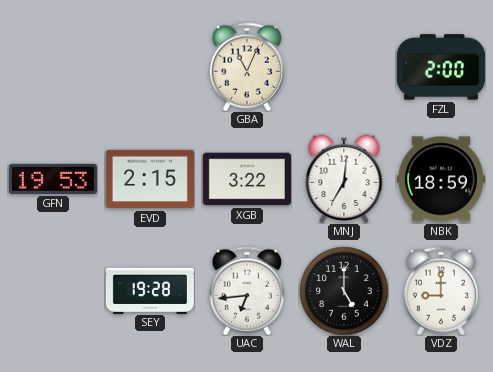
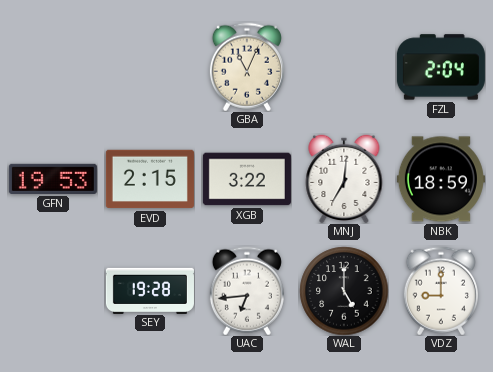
FZL: 2:00 -> 2:04 (441, 67)
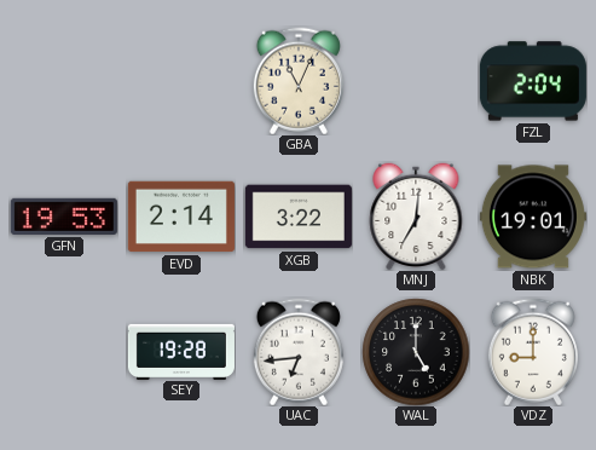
EVD: 2:15 -> 2:14 (181, 217)
NBK: 18:59 -> 19:01 (533, 217)
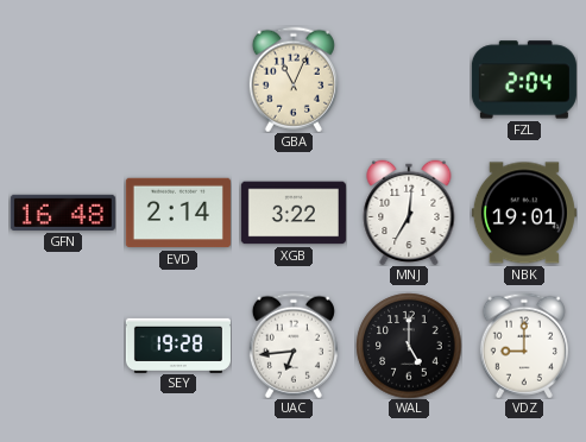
GFN: 19:53 -> 16:48 (63, 213)
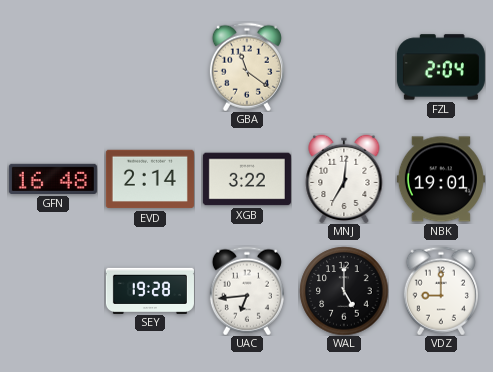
GBA: 11:04 -> 11:21 (247, 67)
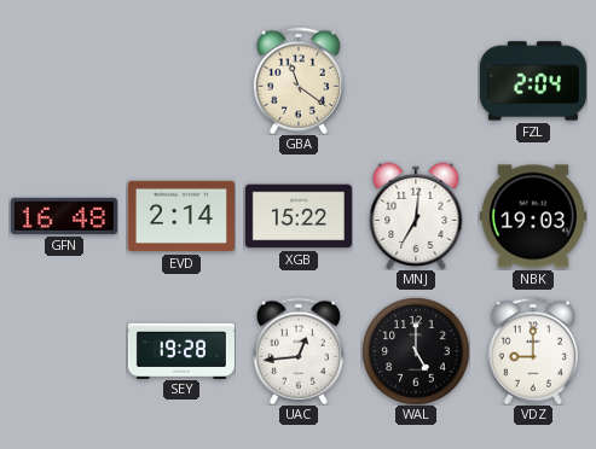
XGB: 3:22 -> 15:22 (299, 216)
NBK: 19:01 -> 19:03 (533, 216)
UAC: 6:44 -> 12:44 (299, 351)
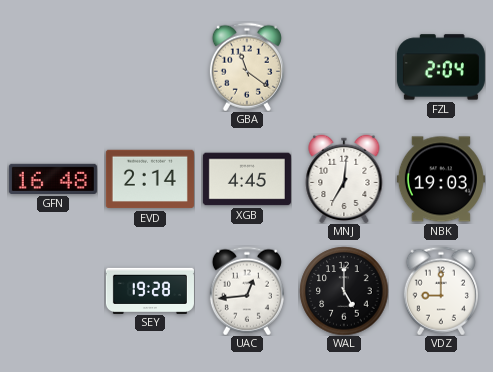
XGB: 15:22 -> 4:45 (247, 179)
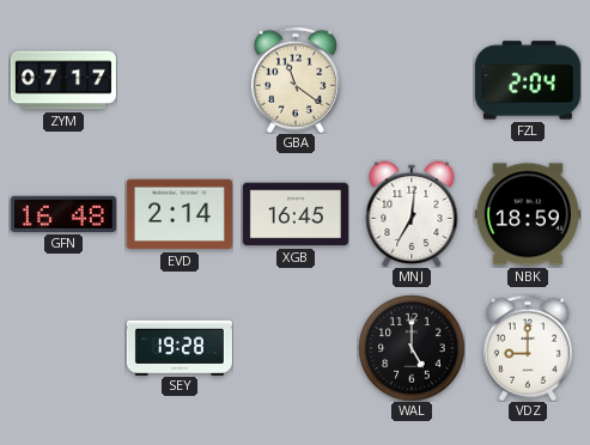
ZYM: none -> 07:17 (63, 80)
XGB: 4:45 -> 16:45 (296, 214)
NBK: 19:03 -> 18:59 (528, 214)
UAC: 12:44 -> none (247, 291)
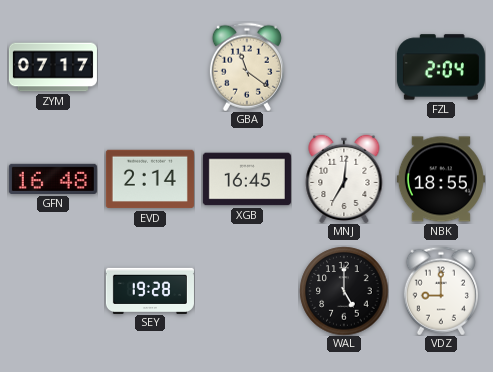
NBK: 18:59 -> 18:55 (441, 179)
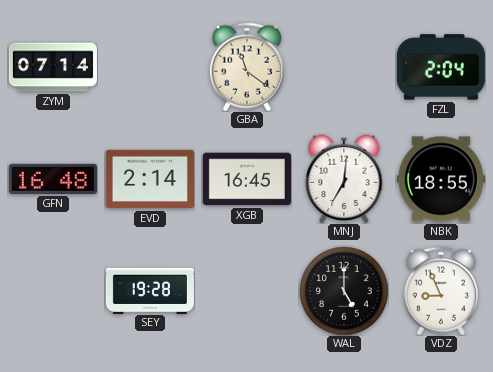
ZYM: 07:17 -> 07:14 (53, 67)
VDZ: 9:00 -> 8:56 (441, 291)
